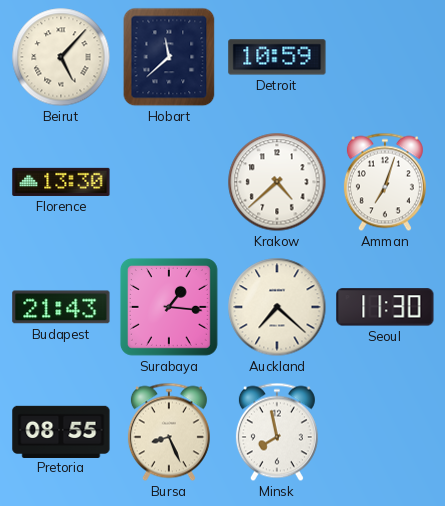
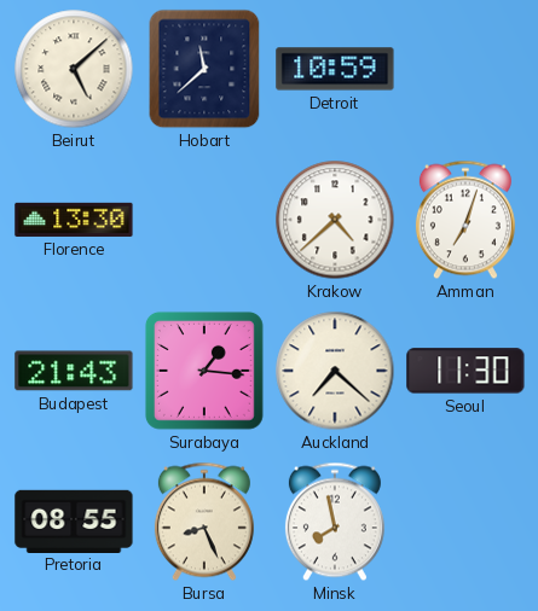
Beirut: 5:07 -> 5:08 (74, 69)
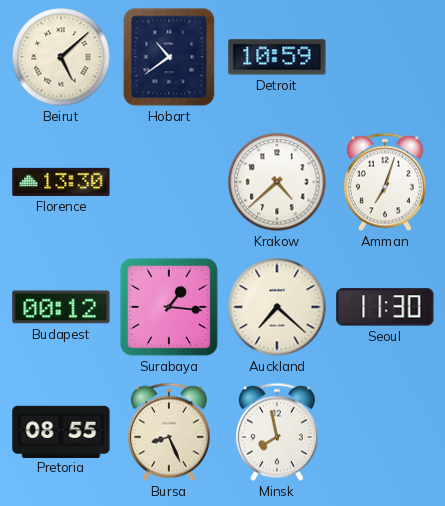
Hobart: 11:38 -> 10:39 (169, 57)
Budapest: 21:43 -> 00:12 (61, 307)
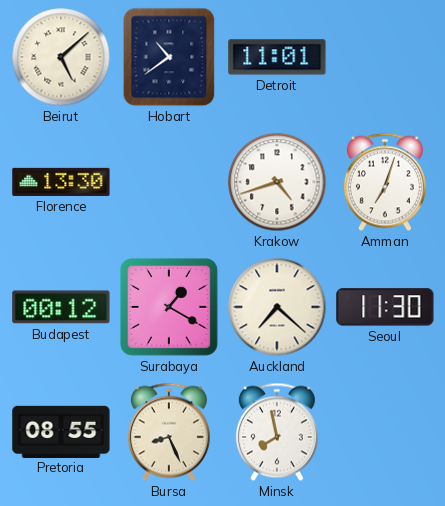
Detroit: 10:59 -> 11:01 (277, 57)
Krakow: 4:38 -> 4:42 (277, 182)
Surabaya: 1:16 -> 1:20 (169, 307)
